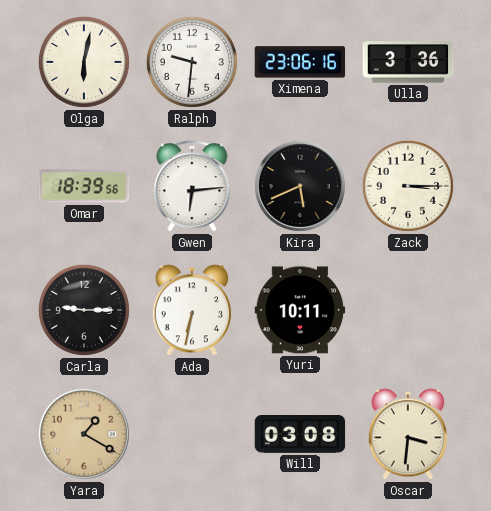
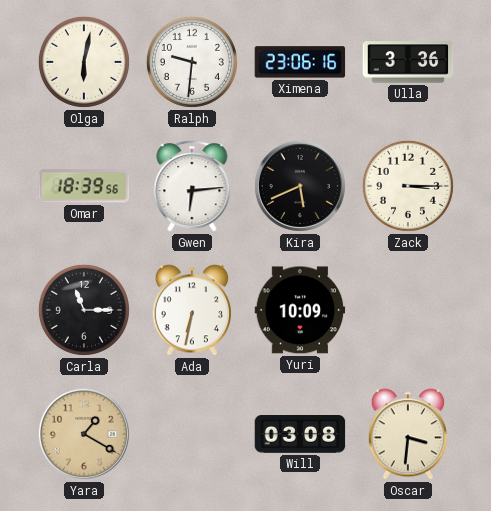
Carla: 9:15 -> 11:15 (84, 310)
Yuri: 10:11 -> 10:09 (300, 310)
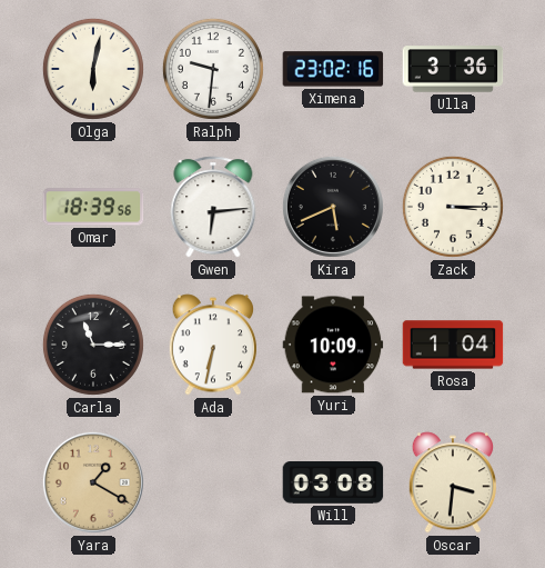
Ximena: 23:06 -> 23:02 (333, 69)
Rosa: none -> 1:04 (453, 345)
